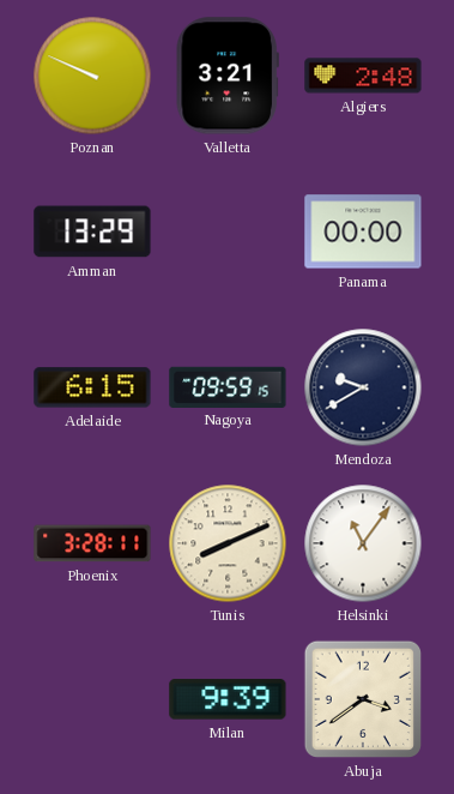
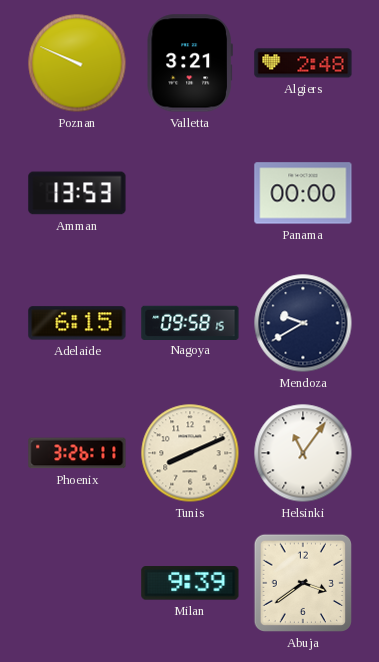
Amman: 13:29 -> 13:53 (77, 193)
Nagoya: 09:59 -> 09:58 (190, 322)
Phoenix: 3:28 -> 3:26 (77, 453)
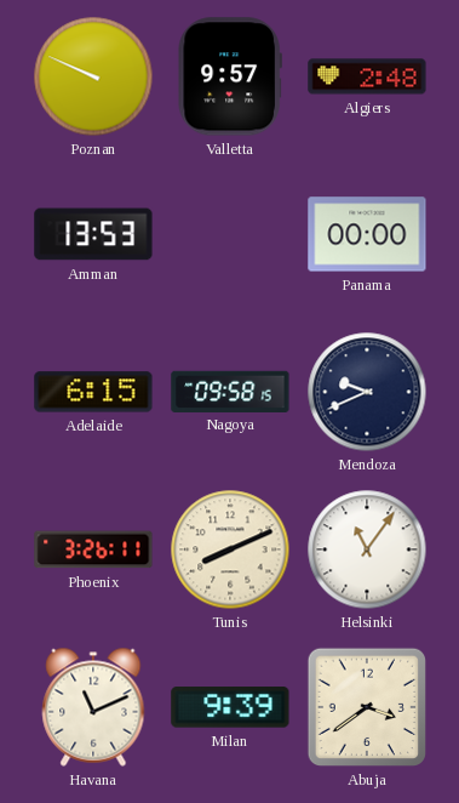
Valletta: 3:21 -> 9:57 (230, 76)
Mendoza: 9:40 -> 9:41 (367, 392)
Havana: none -> 11:11 (93, 707)
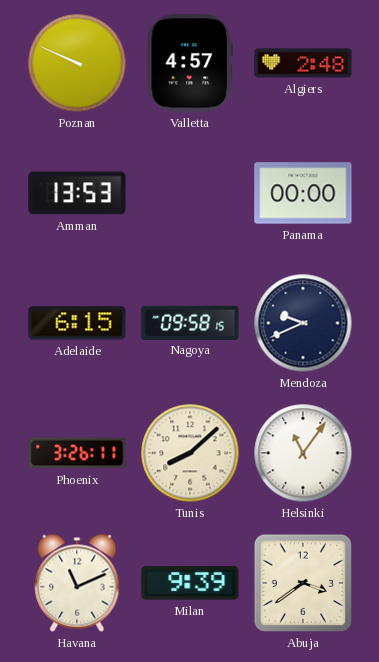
Valletta: 9:57 -> 4:57 (190, 63)
Tunis: 8:11 -> 8:08 (190, 453)
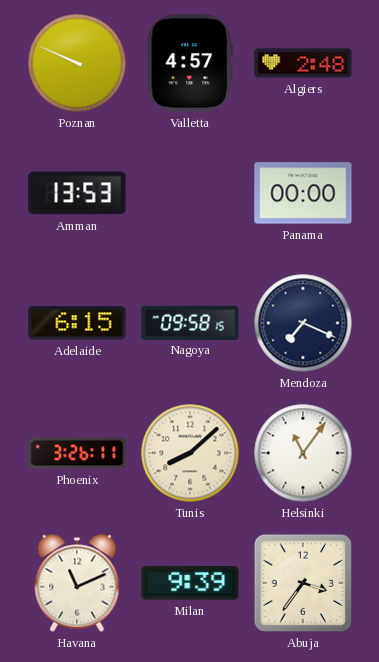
Mendoza: 9:41 -> 7:19 (303, 323)
Abuja: 3:39 -> 3:36 (303, 583)
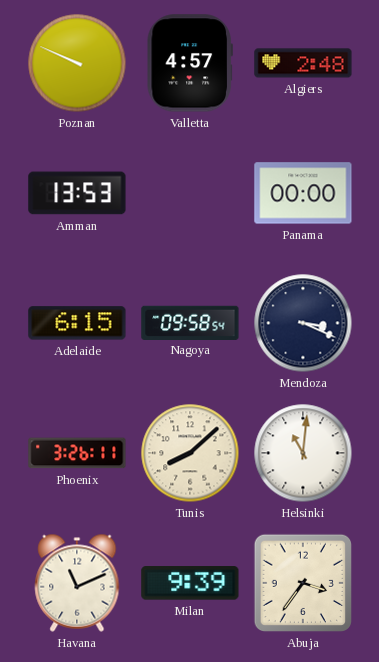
Nagoya: 09:58:15 -> 09:58:54 (190, 322)
Mendoza: 7:19 -> 3:19 (303, 323)
Helsinki: 11:06 -> 11:01 (303, 453)
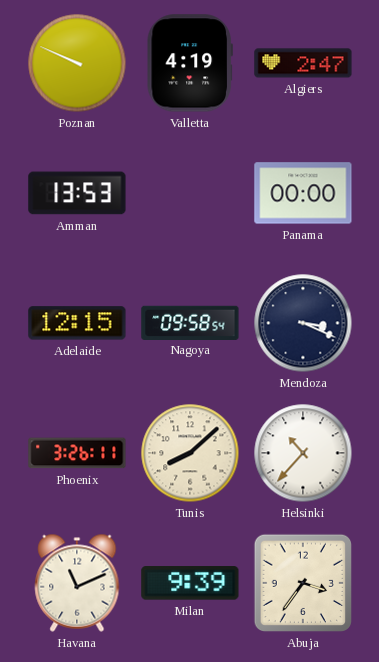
Valletta: 4:57 -> 4:19 (190, 63)
Algiers: 2:48 -> 2:47 (303, 63)
Adelaide: 6:15 -> 12:15 (77, 323)
Helsinki: 11:01 -> 10:37 (303, 453)
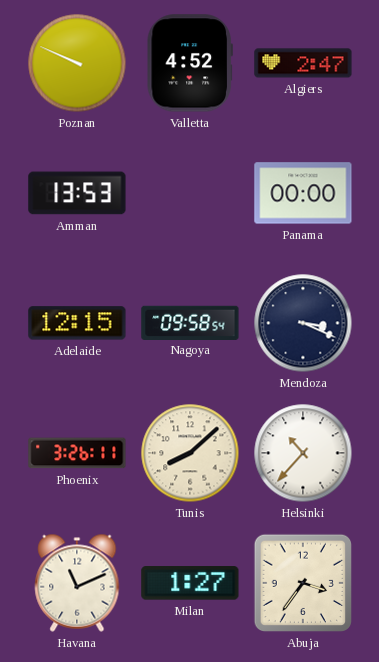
Valletta: 4:19 -> 4:52 (190, 63)
Milan: 9:39 -> 1:27 (190, 583)
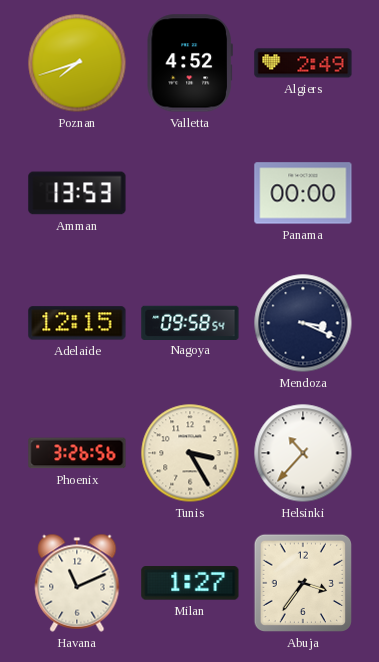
Poznan: 9:49 -> 7:42 (77, 63)
Algiers: 2:47 -> 2:49 (303, 63)
Phoenix: 3:26:11 -> 3:26:56 (77, 453)
Tunis: 8:08 -> 3:25 (190, 453)
